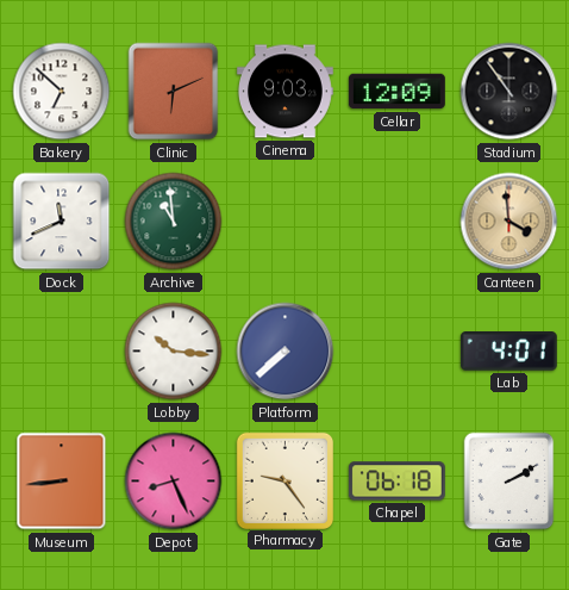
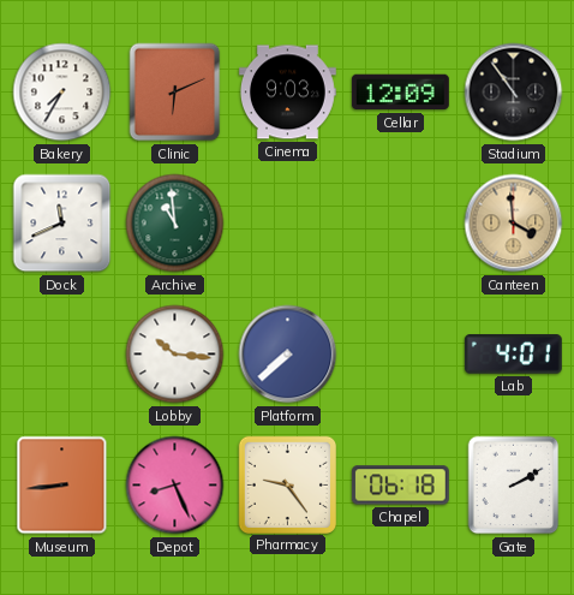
Bakery: 6:52 -> 7:35 (62, 93)
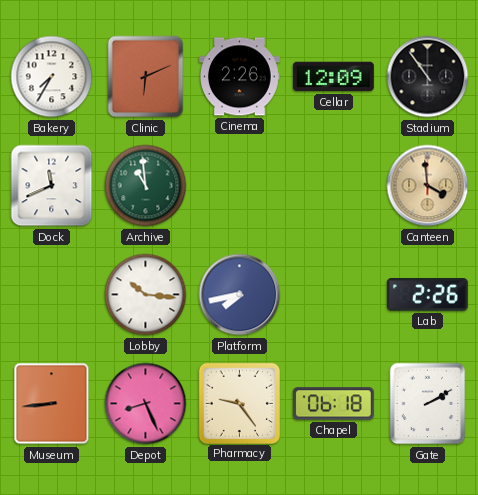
Cinema: 9:03 -> 2:26 (239, 77)
Platform: 7:38 -> 7:43 (240, 295)
Lab: 4:01 -> 2:26 (427, 295)
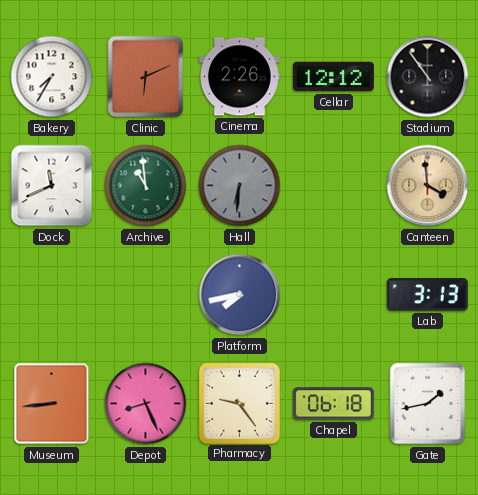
Cellar: 12:09 -> 12:12 (333, 77)
Hall: none -> 6:31 (240, 186)
Lobby: 10:16 -> none (146, 295)
Lab: 2:26 -> 3:13 (427, 295)
Gate: 2:10 -> 1:43 (428, 404)
